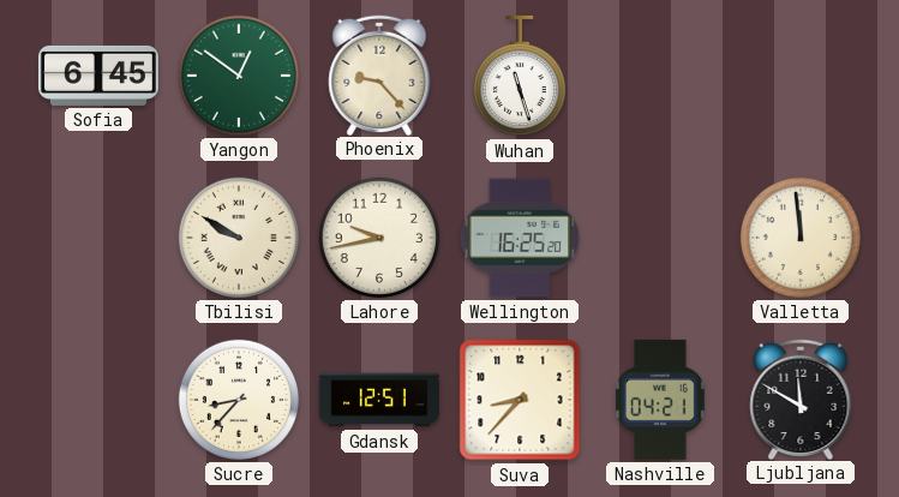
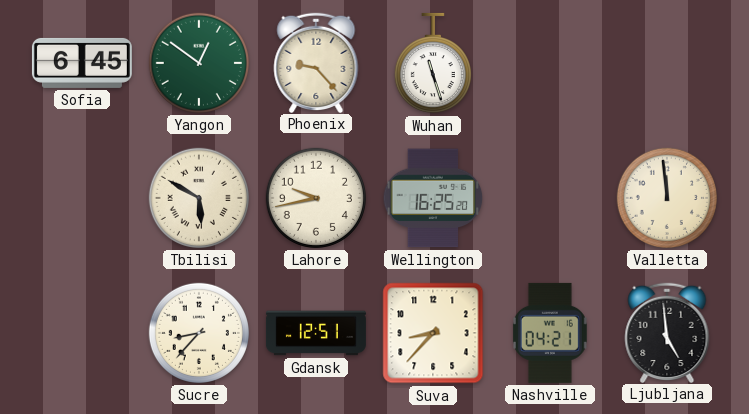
Tbilisi: 9:50 -> 5:50 (199, 198)
Ljubljana: 11:50 -> 4:59 (667, 332)
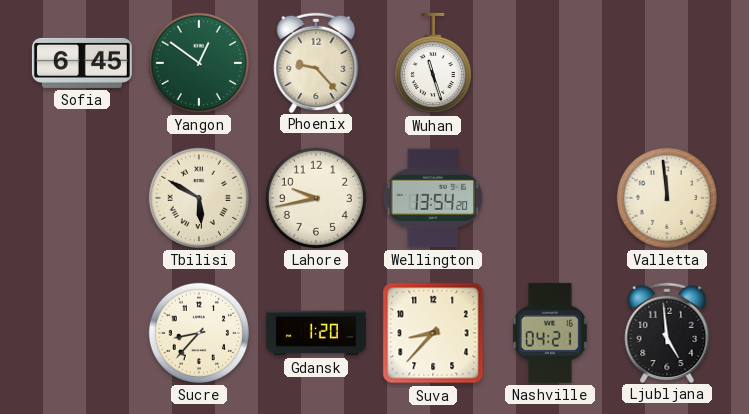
Wellington: 16:25 -> 13:54 (433, 198)
Gdansk: 12:51 -> 1:20 (316, 333)
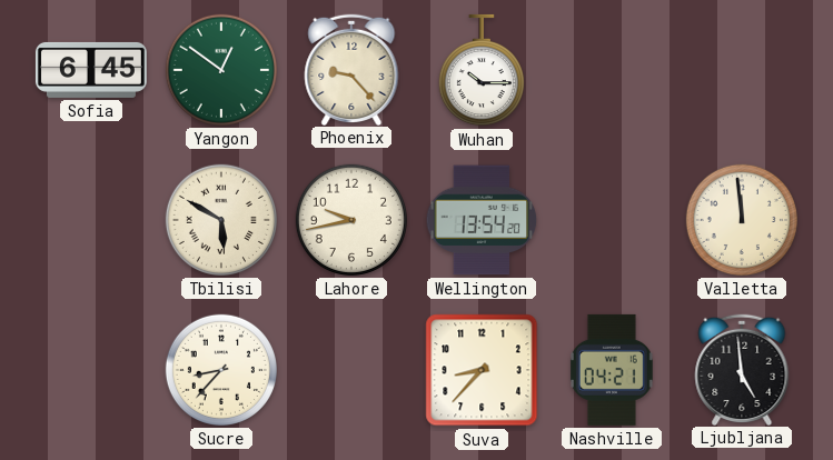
Wuhan: 11:27 -> 10:15 (482, 70)
Gdansk: 1:20 -> none (316, 333)
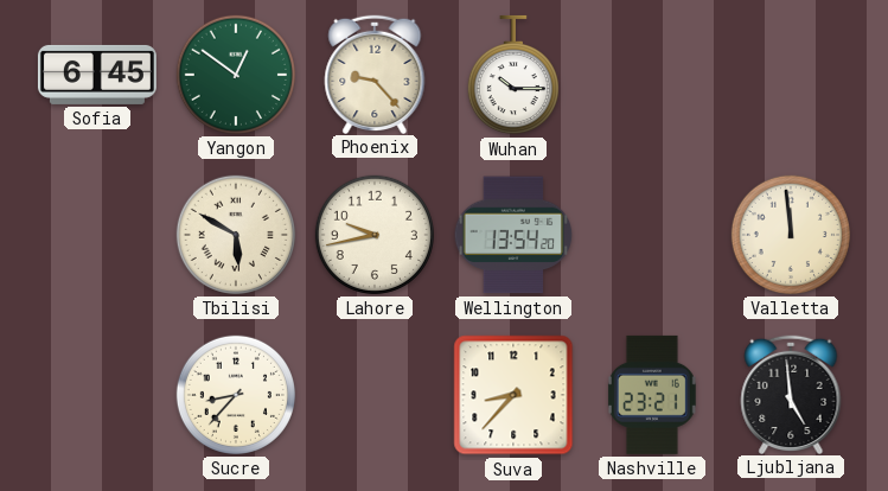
Nashville: 04:21 -> 23:21 (652, 395)
